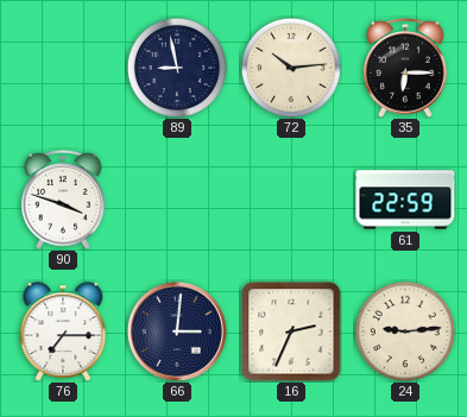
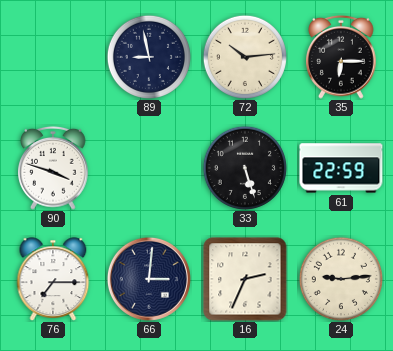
33: none -> 5:27 (245, 168)
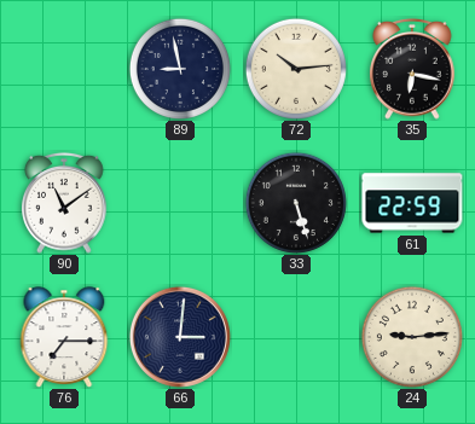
35: 6:15 -> 6:17 (413, 69)
90: 3:48 -> 11:09 (65, 203)
16: 2:34 -> none (245, 279)
